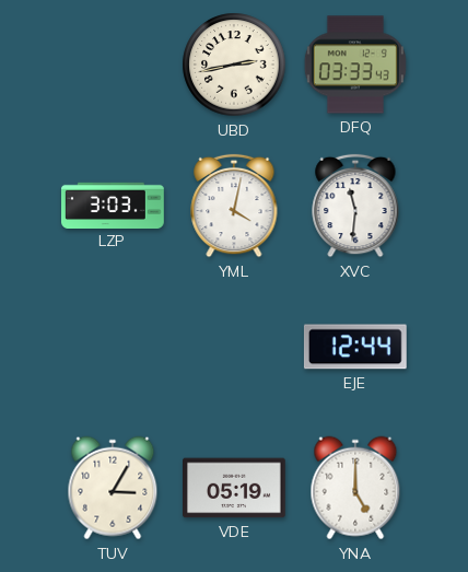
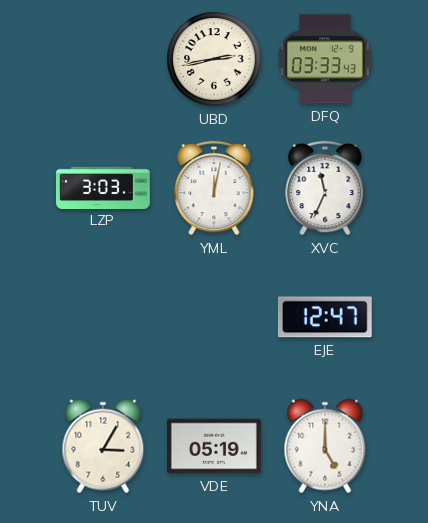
YML: 4:02 -> 12:02 (214, 188)
XVC: 11:31 -> 11:34 (325, 188)
EJE: 12:44 -> 12:47 (325, 317)
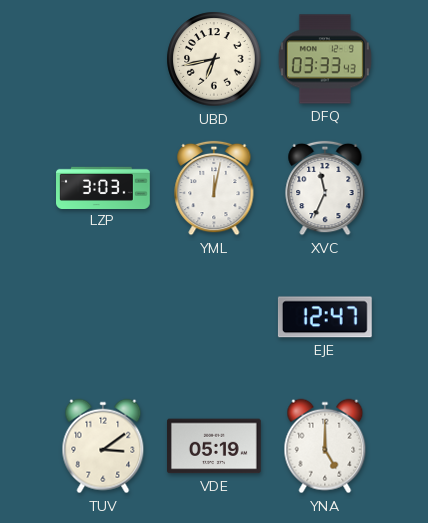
UBD: 2:43 -> 6:43 (214, 59)
TUV: 3:05 -> 3:09 (103, 446)
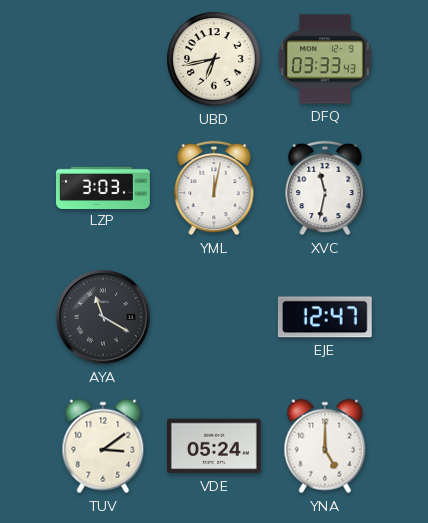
XVC: 11:34 -> 11:32 (325, 188)
AYA: none -> 11:20 (103, 317)
VDE: 05:19 -> 05:24 (215, 446)
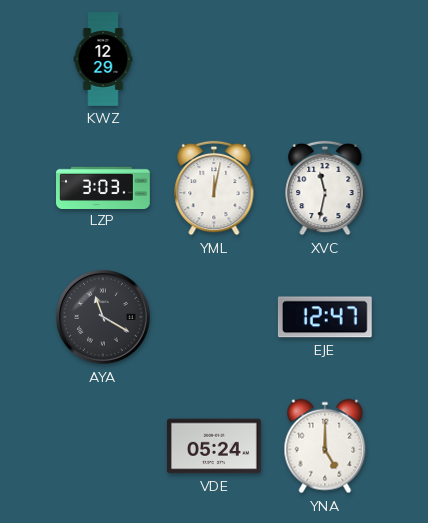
KWZ: none -> 12:29 (103, 59)
UBD: 6:43 -> none (214, 59)
DFQ: 03:33 -> none (325, 59)
TUV: 3:09 -> none (103, 446)
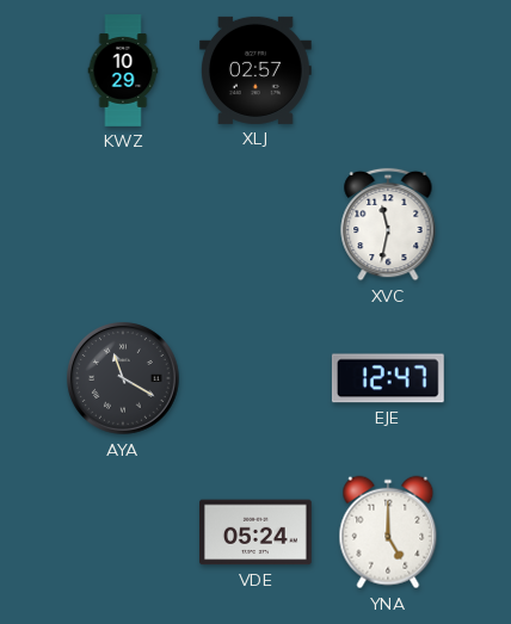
KWZ: 12:29 -> 10:29 (123, 70)
XLJ: none -> 02:57 (257, 70)
LZP: 3:03 -> none (103, 187)
YML: 12:02 -> none (214, 188)
